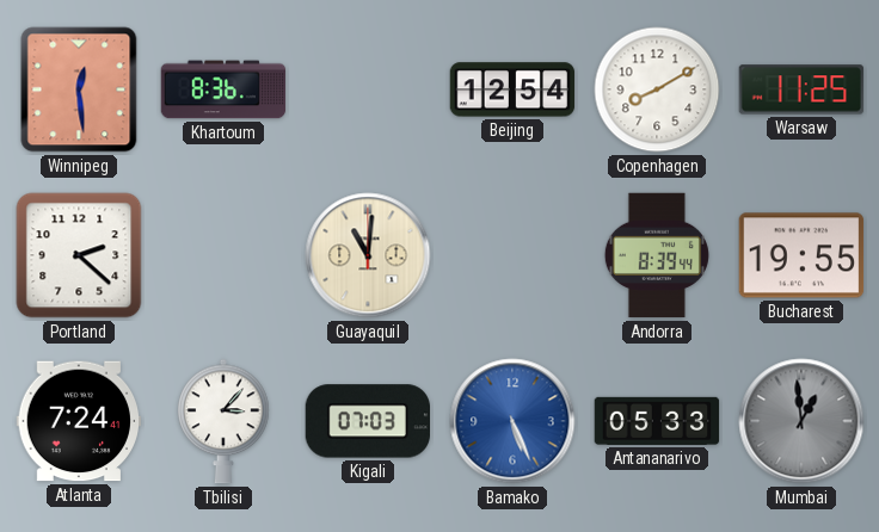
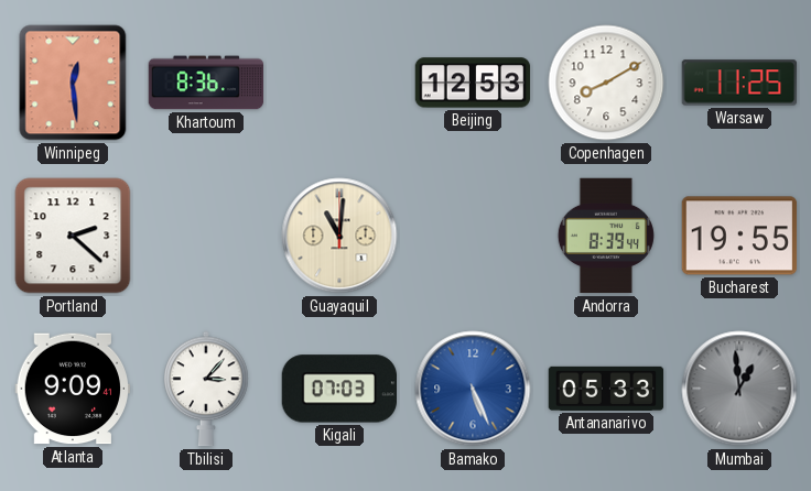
Beijing: 12:54 -> 12:53 (473, 83)
Atlanta: 7:24 -> 9:09 (73, 389)
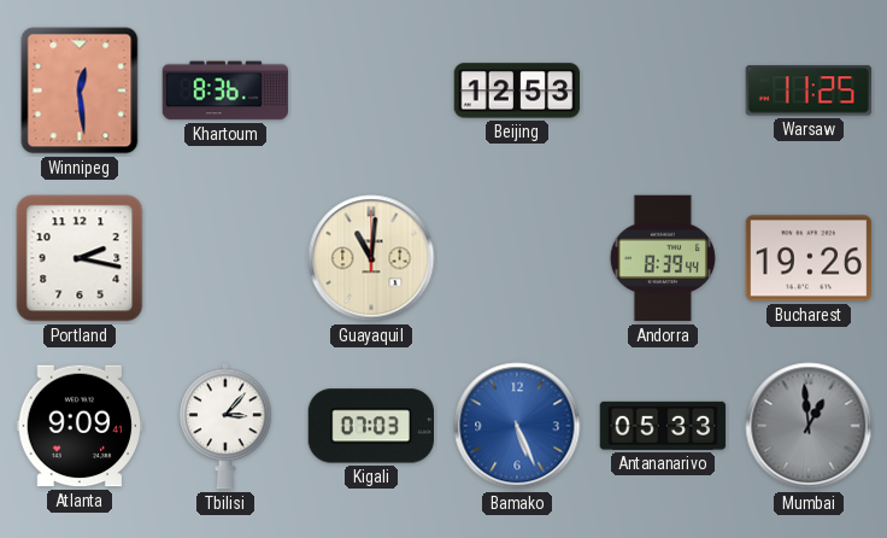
Copenhagen: 8:10 -> none (606, 83)
Portland: 2:22 -> 2:17 (80, 258)
Bucharest: 19:55 -> 19:26 (809, 258)
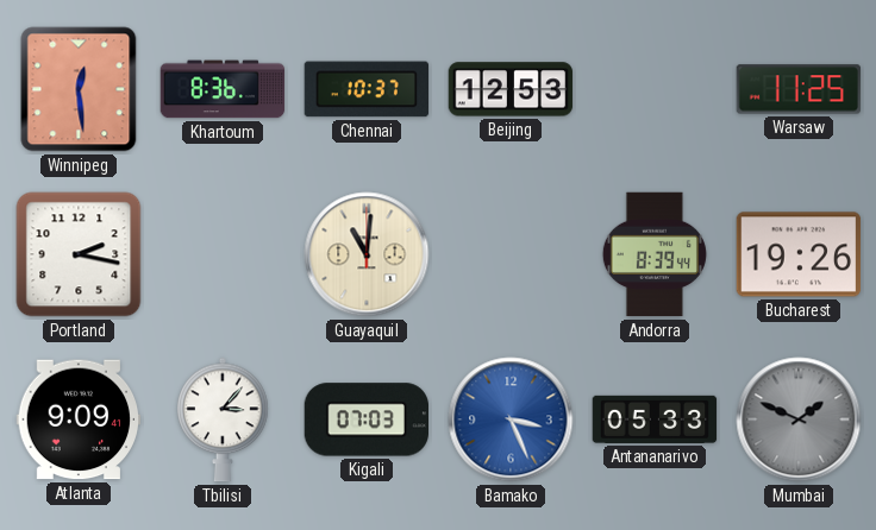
Chennai: none -> 10:37 (367, 89)
Bamako: 5:26 -> 3:26 (511, 419)
Mumbai: 12:59 -> 1:49 (799, 419)
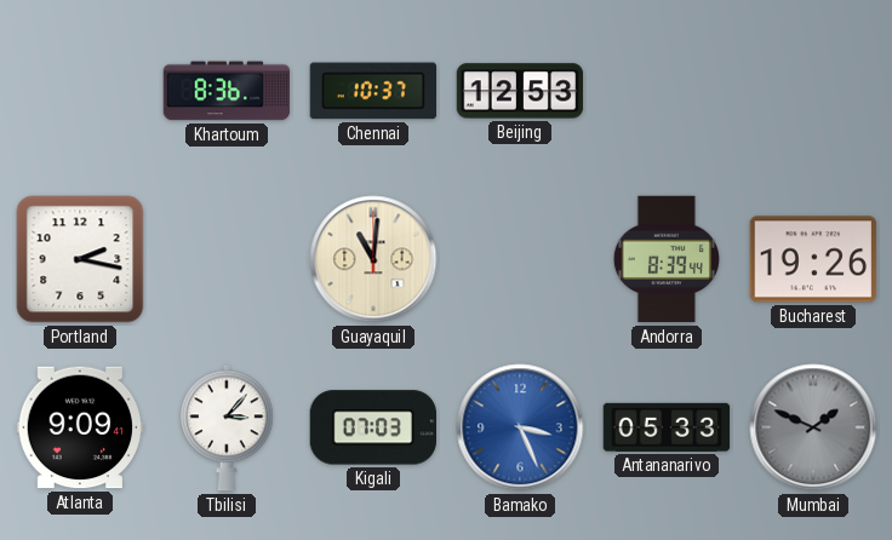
Winnipeg: 12:29 -> none (79, 89)
Warsaw: 11:25 -> none (799, 89)
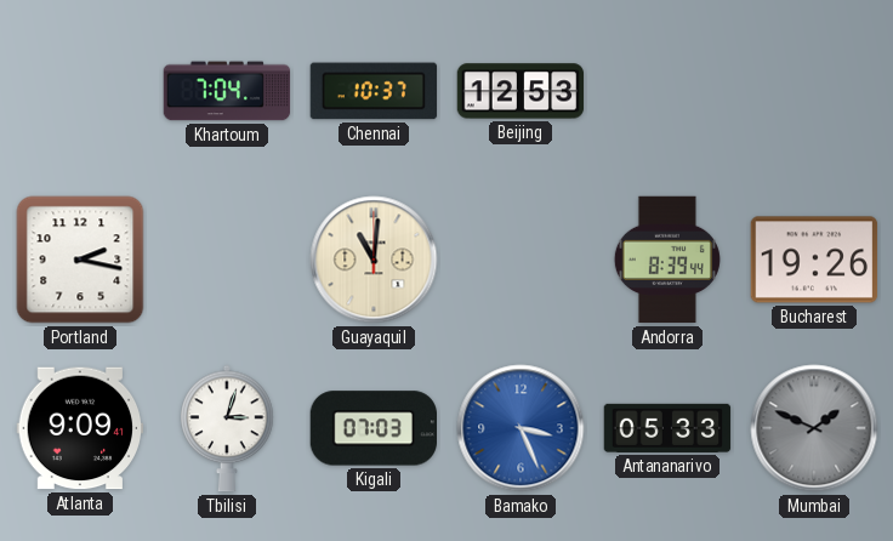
Khartoum: 8:36 -> 7:04 (227, 91)
Tbilisi: 3:07 -> 3:03 (227, 428)
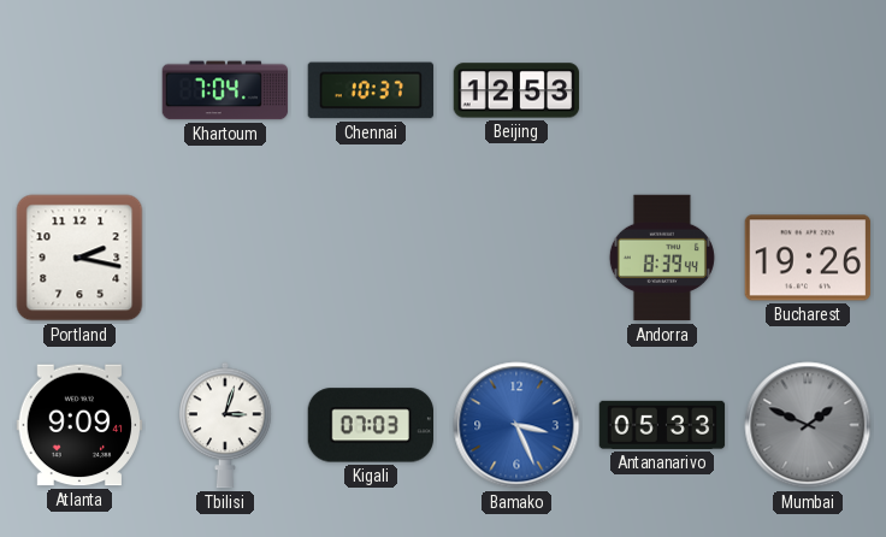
Guayaquil: 11:01 -> none (374, 260)
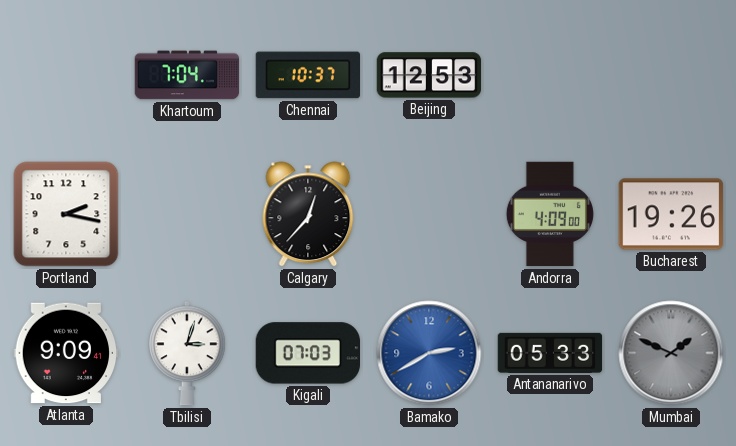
Calgary: none -> 12:37 (308, 214)
Andorra: 8:39 -> 4:09 (550, 214)
Bamako: 3:26 -> 2:40 (429, 353)
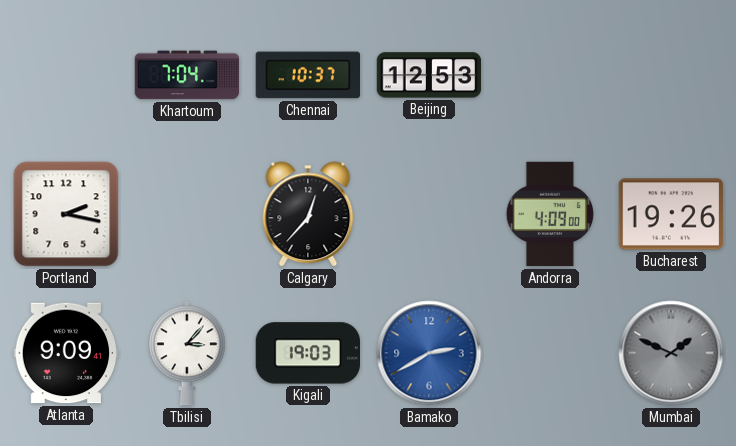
Tbilisi: 3:03 -> 3:07 (187, 353)
Kigali: 07:03 -> 19:03 (307, 353)
Antananarivo: 05:33 -> none (550, 353)
